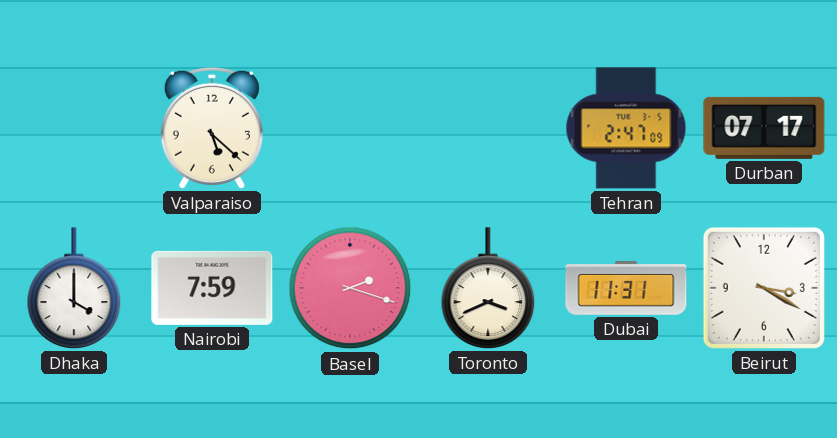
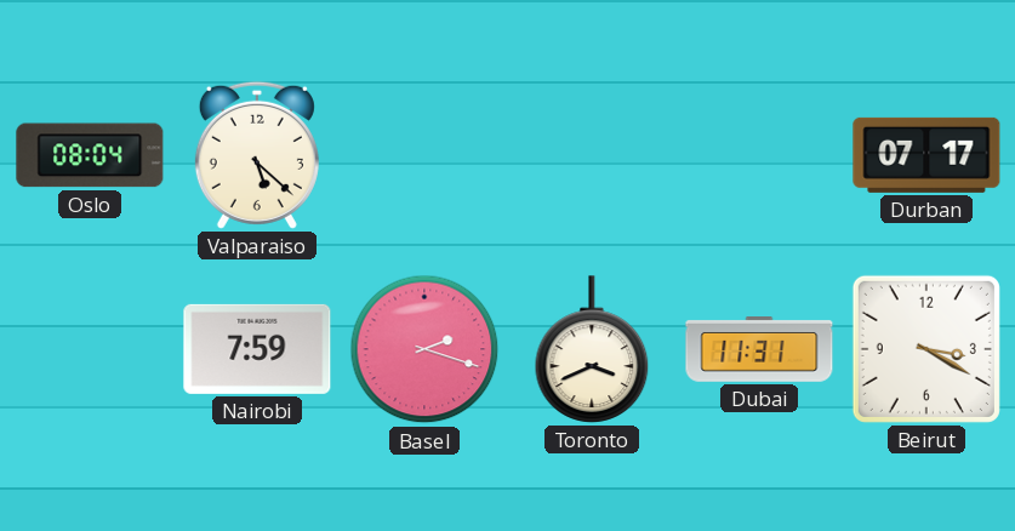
Oslo: none -> 08:04 (90, 155)
Tehran: 2:47 -> none (626, 128)
Dhaka: 4:00 -> none (74, 288)
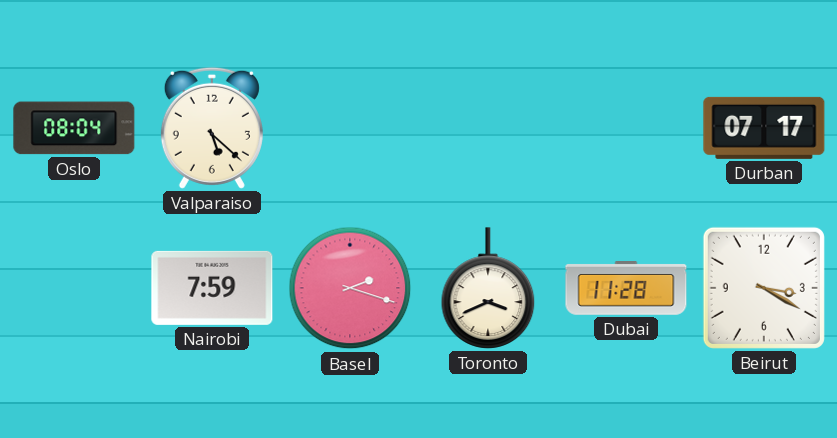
Dubai: 11:31 -> 11:28 (626, 289)
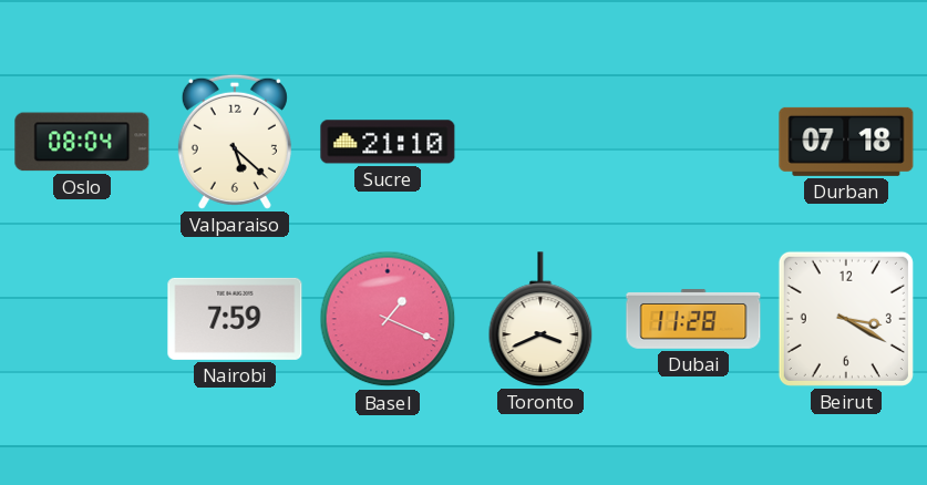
Sucre: none -> 21:10 (388, 142)
Durban: 07:17 -> 07:18 (846, 142)
Basel: 2:18 -> 1:19 (388, 319)
